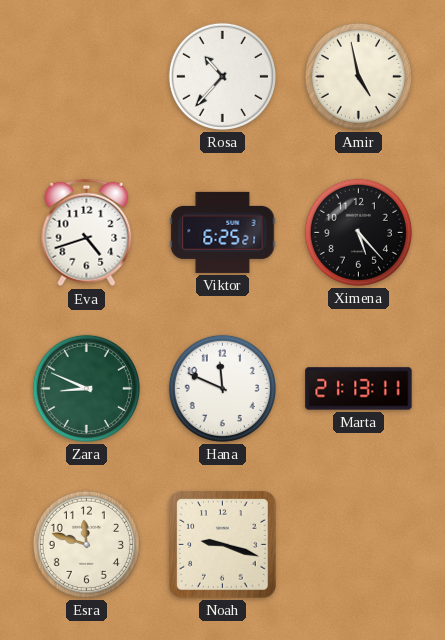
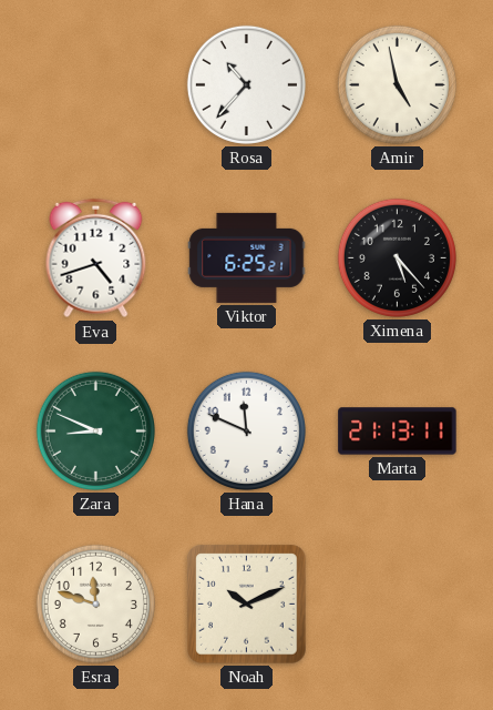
Noah: 9:18 -> 10:11 (247, 605)
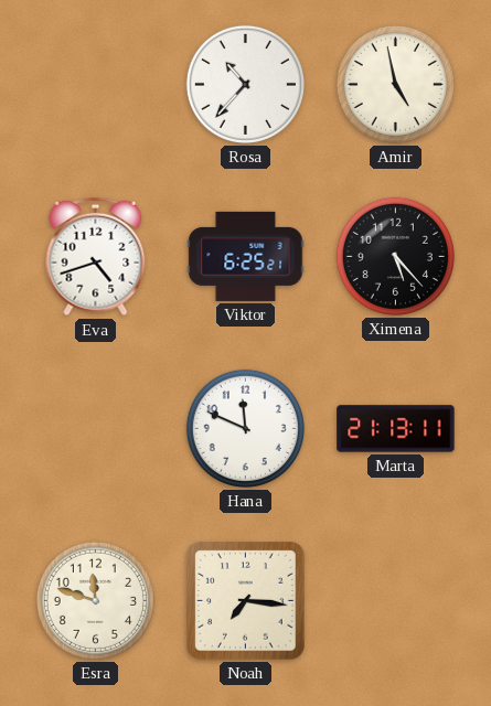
Zara: 8:49 -> none (95, 430)
Noah: 10:11 -> 7:16 (246, 601)
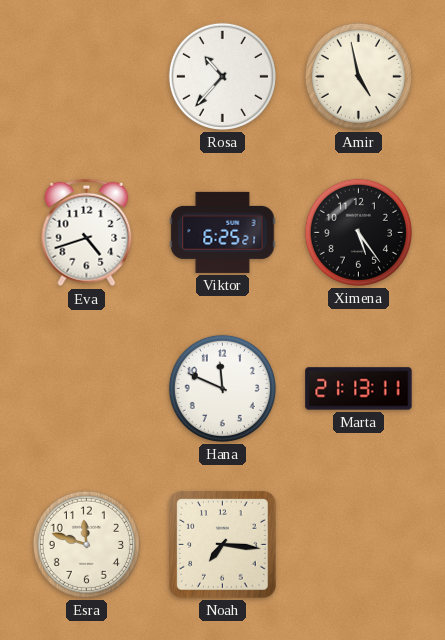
Ximena: 5:23 -> 5:24 (358, 232)
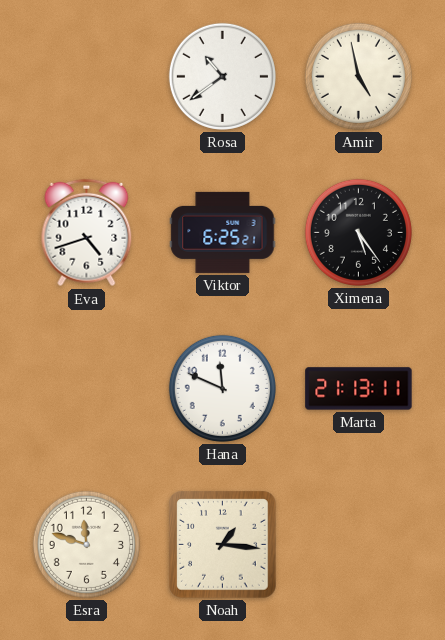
Rosa: 10:37 -> 10:39 (222, 76)
Noah: 7:16 -> 1:16 (223, 545)
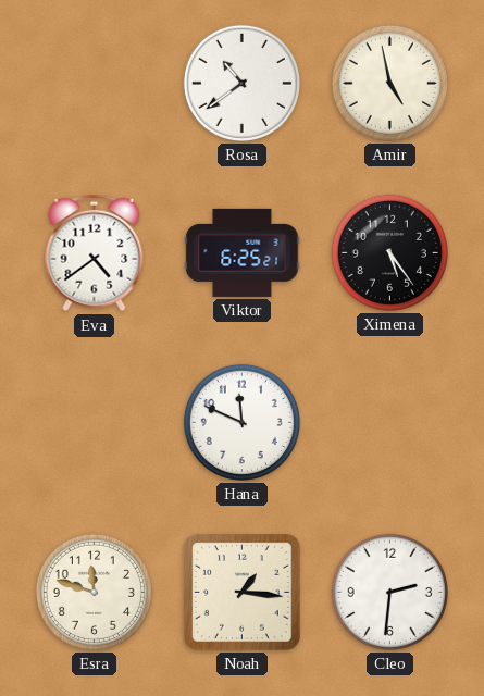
Eva: 4:42 -> 4:39 (95, 253)
Marta: 21:13 -> none (359, 389)
Cleo: none -> 2:31 (389, 592)
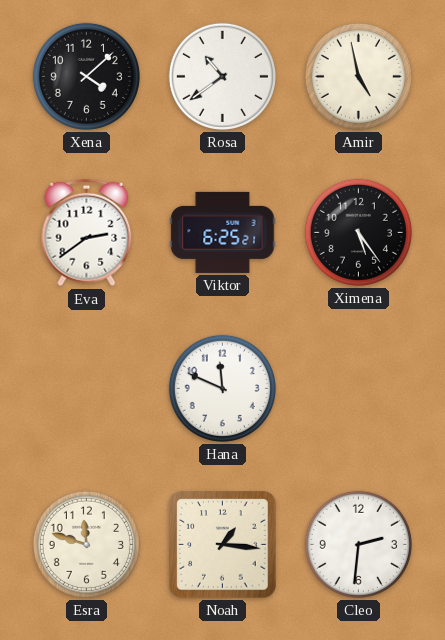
Xena: none -> 4:08 (86, 76)
Eva: 4:39 -> 2:39 (87, 233)
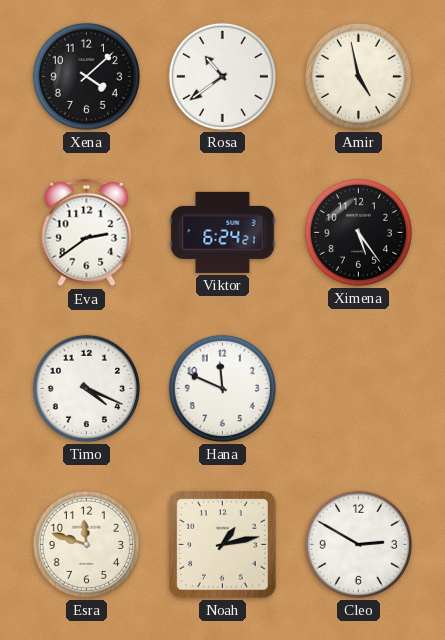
Viktor: 6:25 -> 6:24 (223, 232)
Timo: none -> 4:19 (86, 388)
Noah: 1:16 -> 1:13 (223, 545)
Cleo: 2:31 -> 2:50 (358, 544)
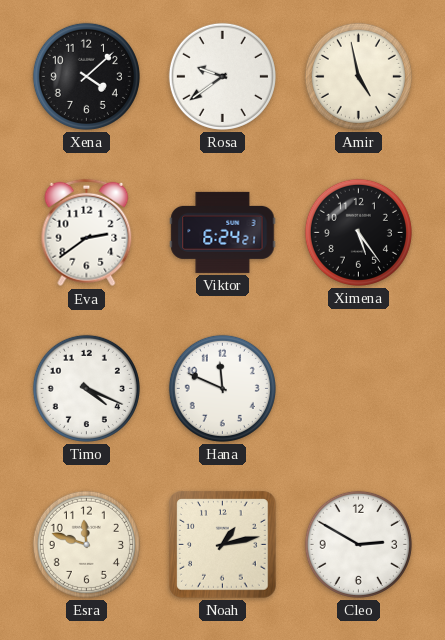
Rosa: 10:39 -> 9:39 (222, 76)
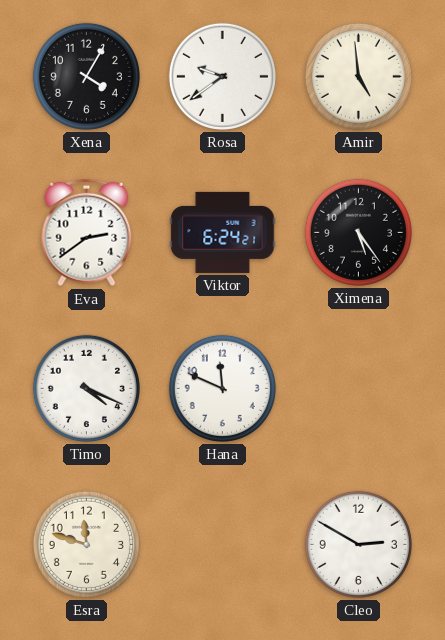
Xena: 4:08 -> 4:05 (86, 76)
Amir: 4:58 -> 4:59 (358, 76)
Noah: 1:13 -> none (223, 545)
